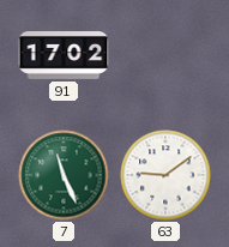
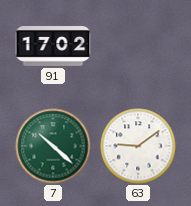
7: 11:26 -> 10:22 (53, 146)
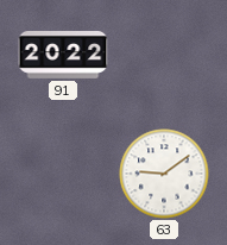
91: 17:02 -> 20:22 (63, 56)
7: 10:22 -> none (53, 146)
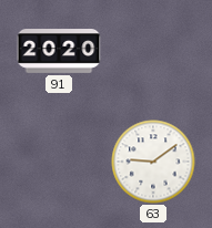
91: 20:22 -> 20:20 (59, 52)
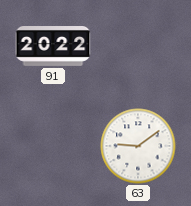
91: 20:20 -> 20:22 (53, 47)
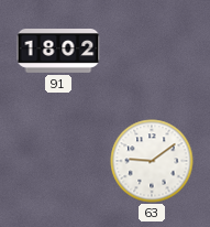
91: 20:22 -> 18:02 (58, 52)
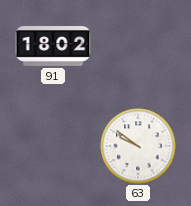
63: 9:09 -> 9:51 (138, 146)
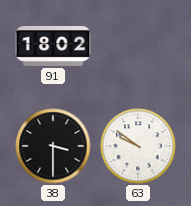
38: none -> 3:30 (53, 146)
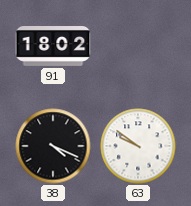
38: 3:30 -> 4:19 (53, 146)
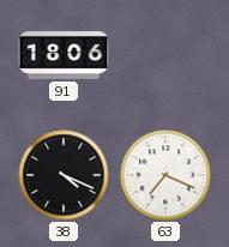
91: 18:02 -> 18:06 (64, 56)
63: 9:51 -> 7:19 (165, 175)
